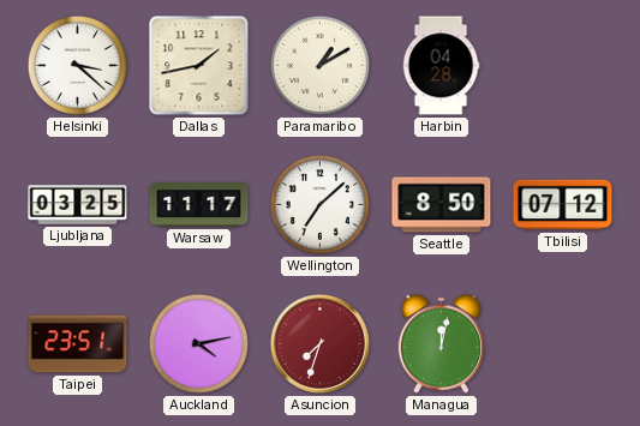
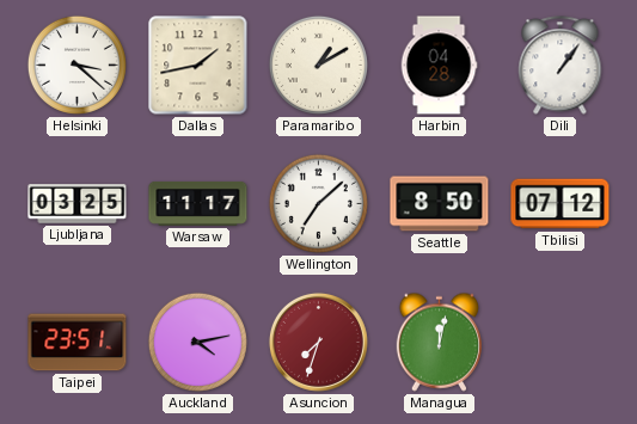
Dili: none -> 1:06 (561, 66)
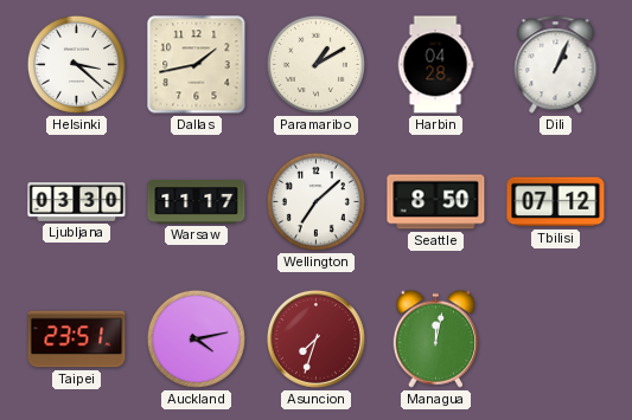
Dili: 1:06 -> 1:04 (556, 65)
Ljubljana: 03:25 -> 03:30 (77, 202)
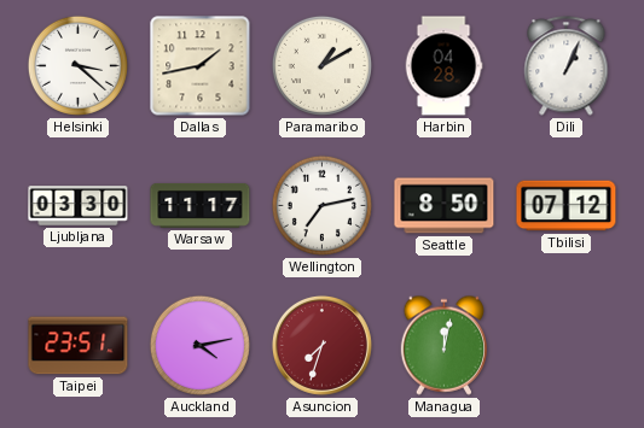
Wellington: 7:08 -> 7:13 (321, 205)
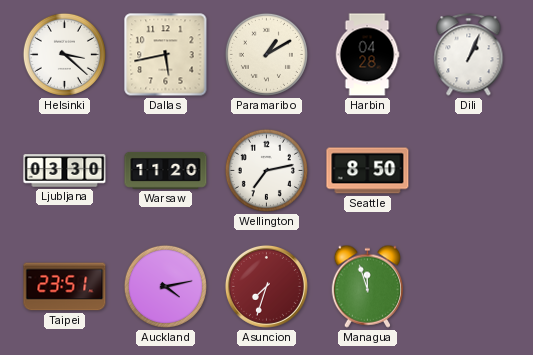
Dallas: 1:43 -> 5:43 (166, 55)
Warsaw: 11:17 -> 11:20 (166, 170)
Tbilisi: 07:12 -> none (567, 206)
Managua: 12:02 -> 11:57 (367, 286)
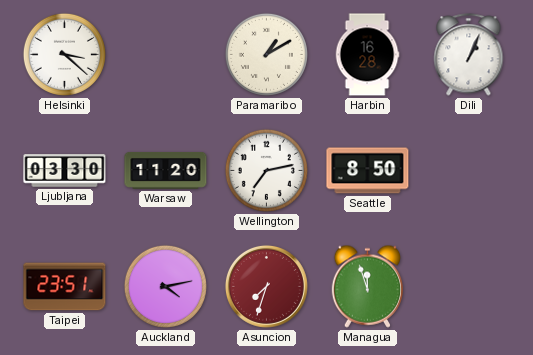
Dallas: 5:43 -> none (166, 55)
Harbin: 04:28 -> 16:28 (367, 55)
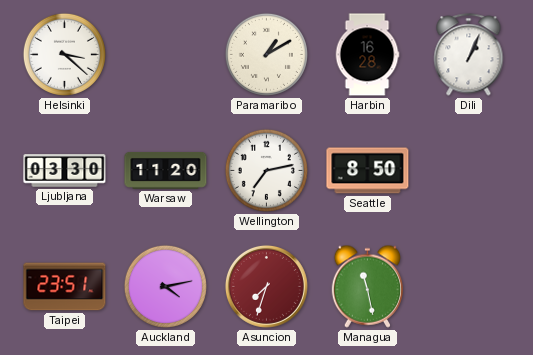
Managua: 11:57 -> 11:28 (367, 286)
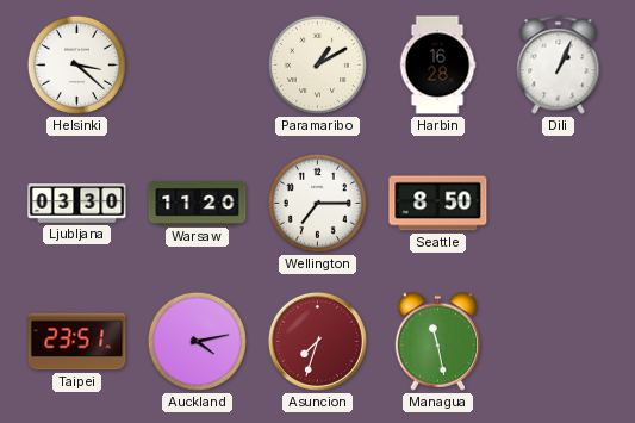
Wellington: 7:13 -> 7:15 (317, 203)
